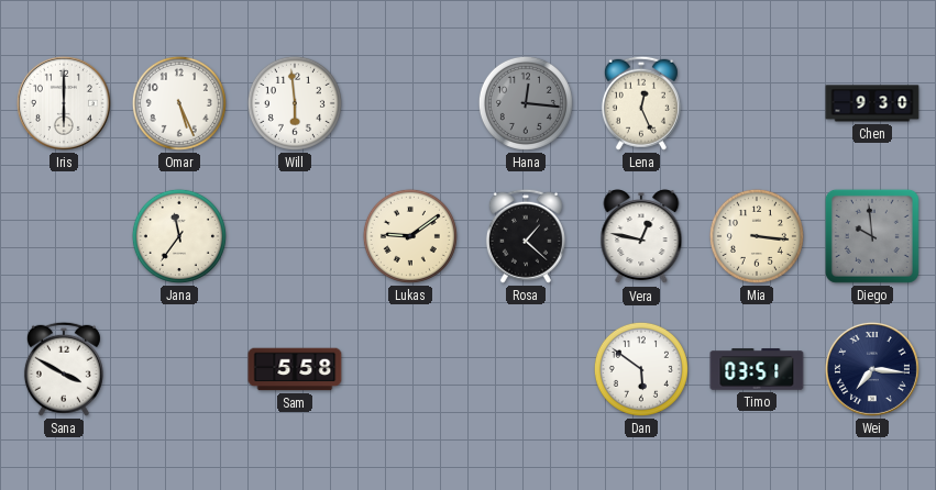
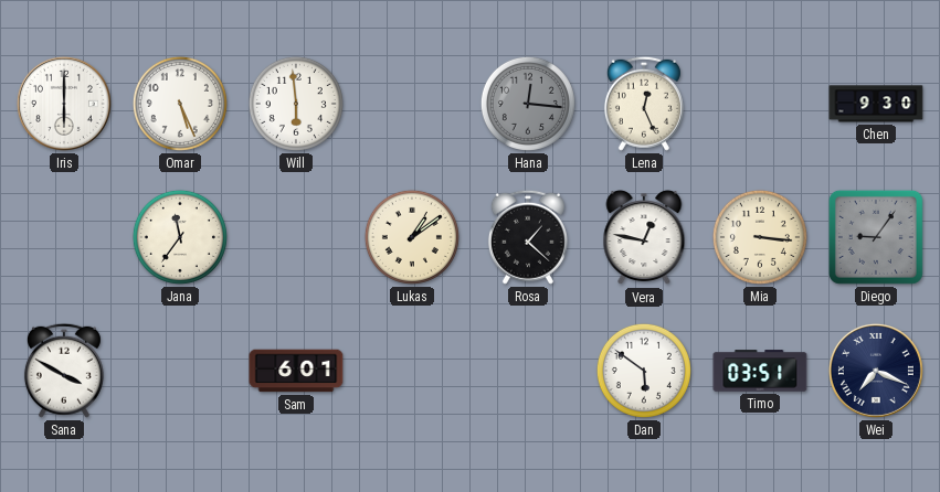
Lukas: 9:09 -> 1:09 (412, 237)
Diego: 9:59 -> 9:06 (876, 237)
Sam: 5:58 -> 6:01 (296, 371)
Wei: 7:16 -> 7:19 (876, 371)
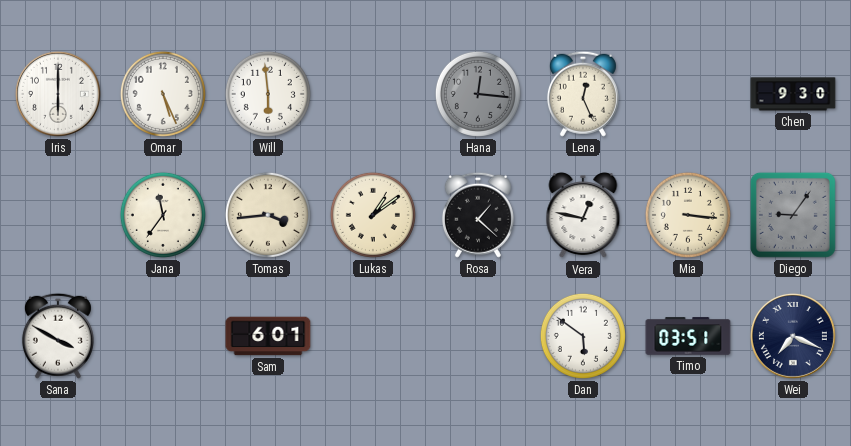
Tomas: none -> 3:44 (268, 215)
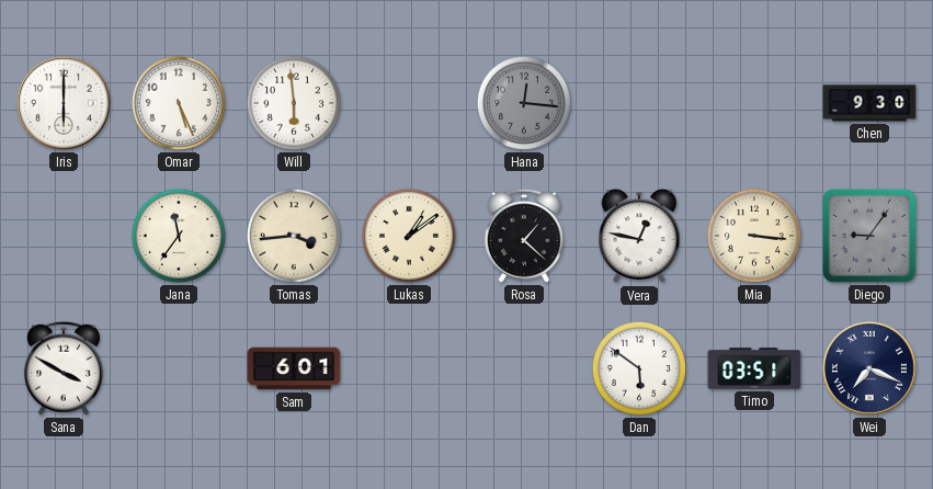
Lena: 12:26 -> none (583, 94)
